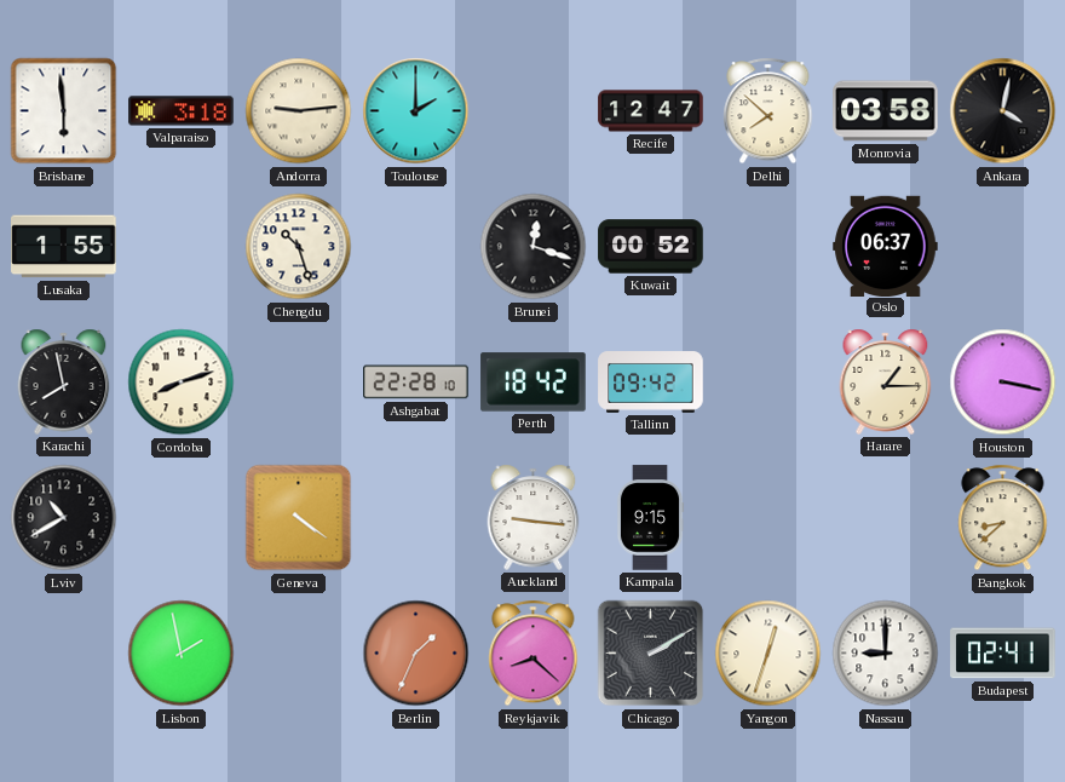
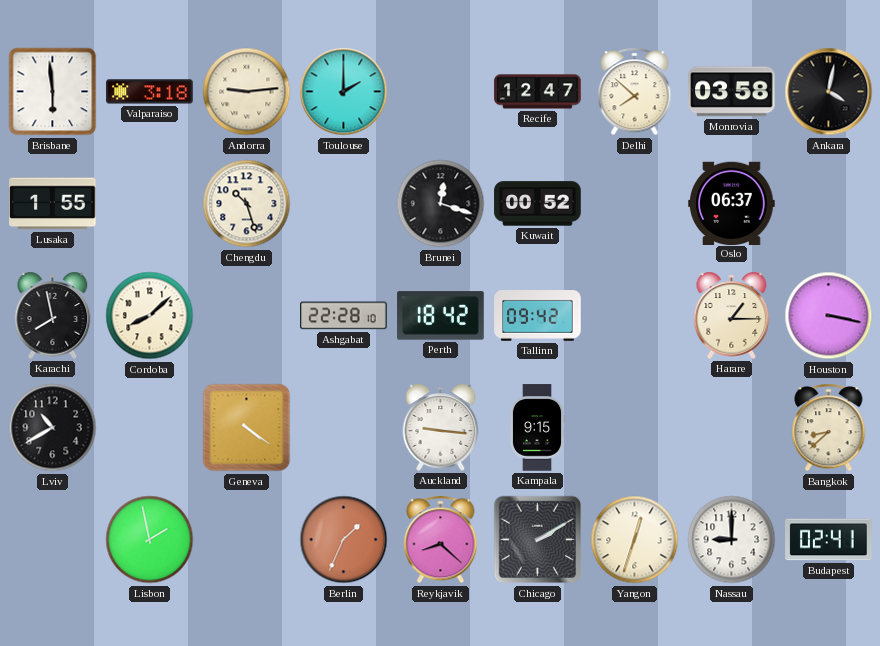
Cordoba: 8:12 -> 8:08 (150, 316)
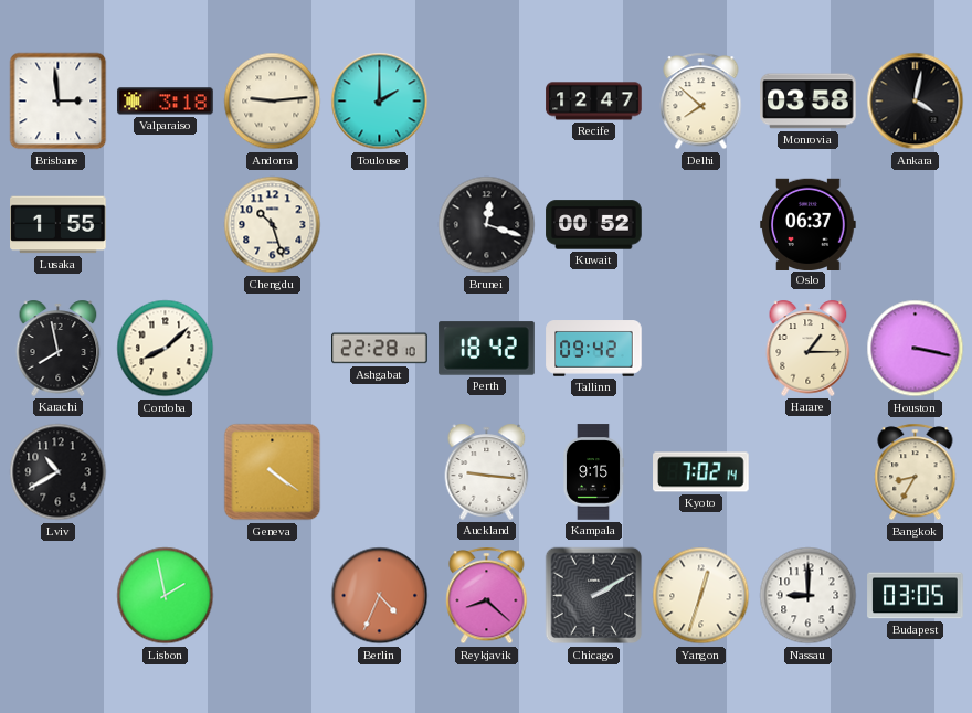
Brisbane: 5:59 -> 2:59 (59, 102)
Kyoto: none -> 7:02 (701, 472)
Bangkok: 8:38 -> 8:35 (916, 472)
Berlin: 1:34 -> 4:34 (380, 596)
Budapest: 02:41 -> 03:05 (916, 596)
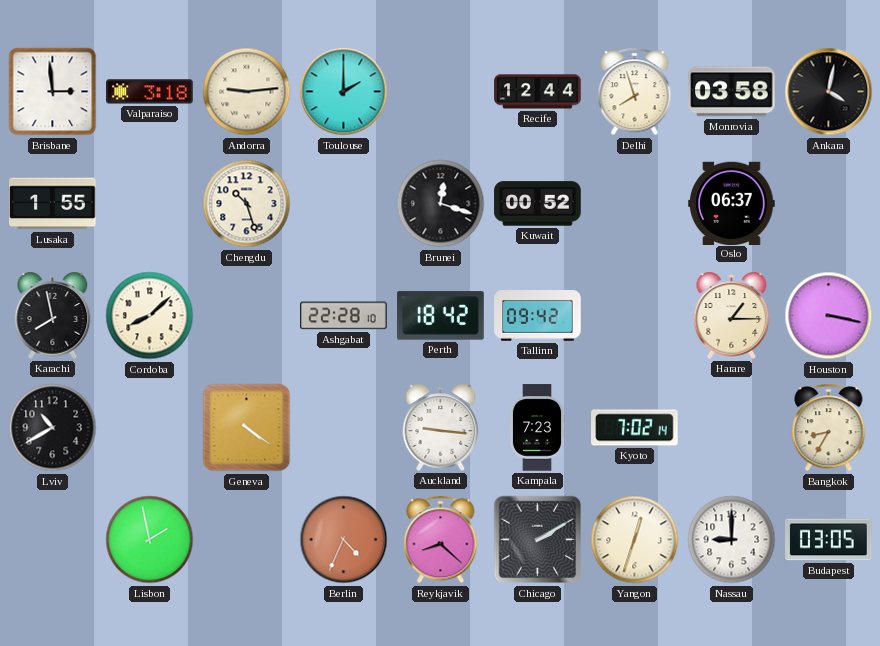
Recife: 12:47 -> 12:44 (538, 92)
Delhi: 7:52 -> 7:57 (635, 92)
Kampala: 9:15 -> 7:23 (537, 428)
